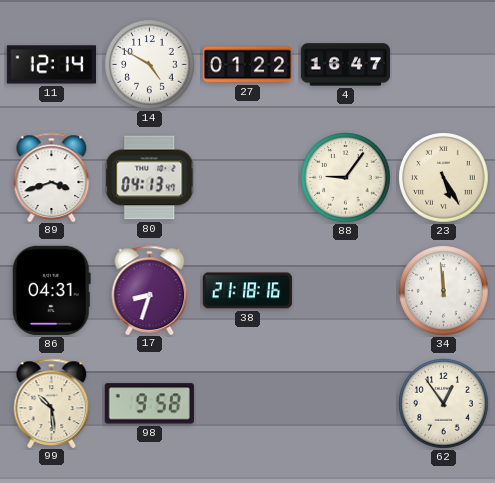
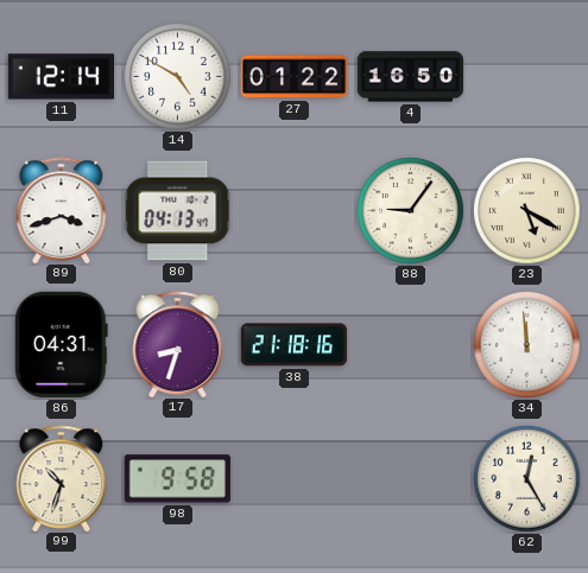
4: 16:47 -> 16:50 (410, 77)
23: 5:25 -> 5:20 (527, 211)
99: 10:29 -> 10:33 (62, 478)
62: 12:54 -> 12:25 (527, 479)
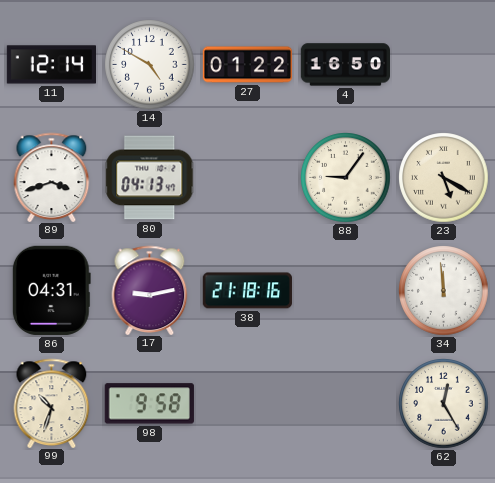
17: 8:33 -> 9:13 (150, 290)
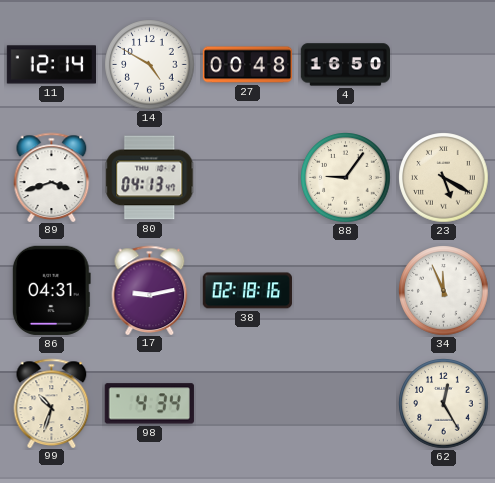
27: 01:22 -> 00:48 (248, 65)
38: 21:18 -> 02:18 (247, 291)
34: 11:59 -> 11:56 (444, 291)
98: 9:58 -> 4:34 (149, 404)
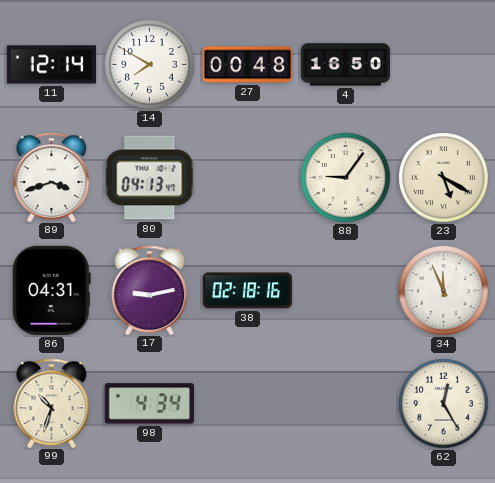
14: 4:50 -> 7:50 (150, 65)
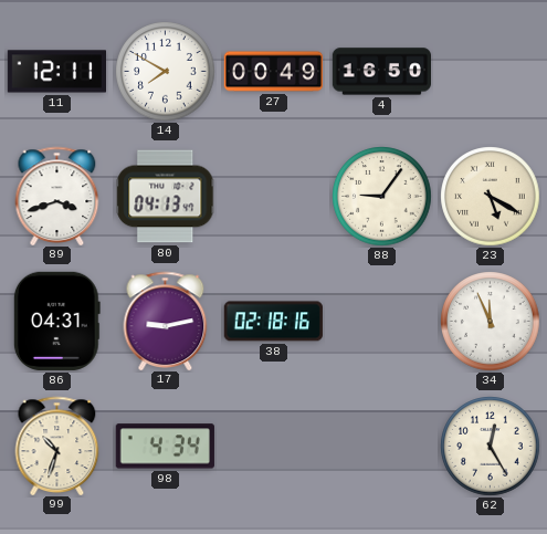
11: 12:14 -> 12:11 (56, 72)
27: 00:48 -> 00:49 (274, 72)
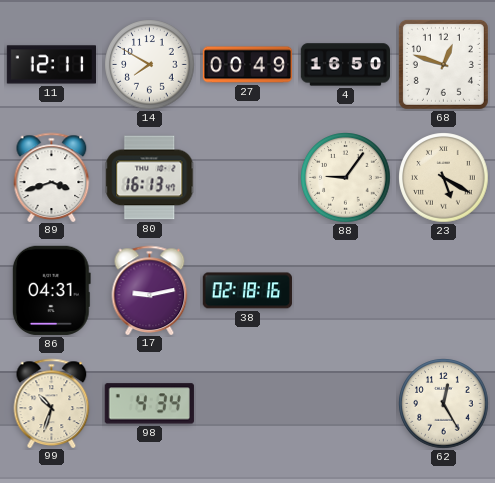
68: none -> 12:48 (443, 64)
80: 04:13 -> 16:13 (150, 178)
34: 11:56 -> none (491, 322)
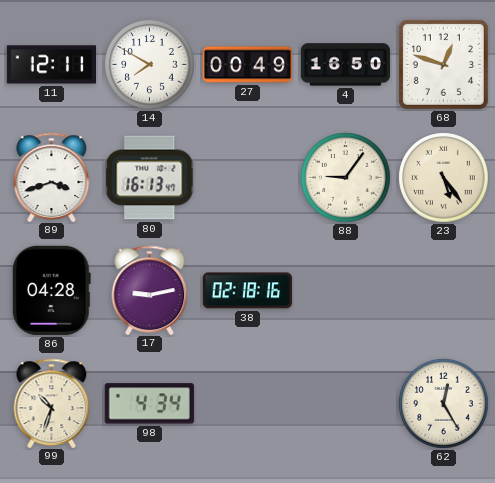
23: 5:20 -> 5:24 (444, 178)
86: 04:31 -> 04:28 (51, 290)
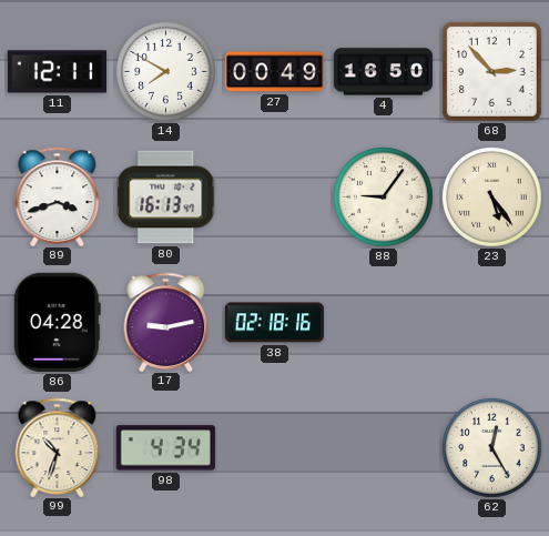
68: 12:48 -> 2:53 (491, 71)
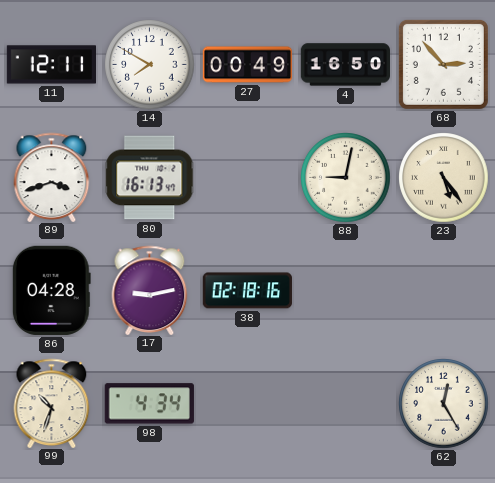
88: 9:06 -> 9:02 (346, 178)
